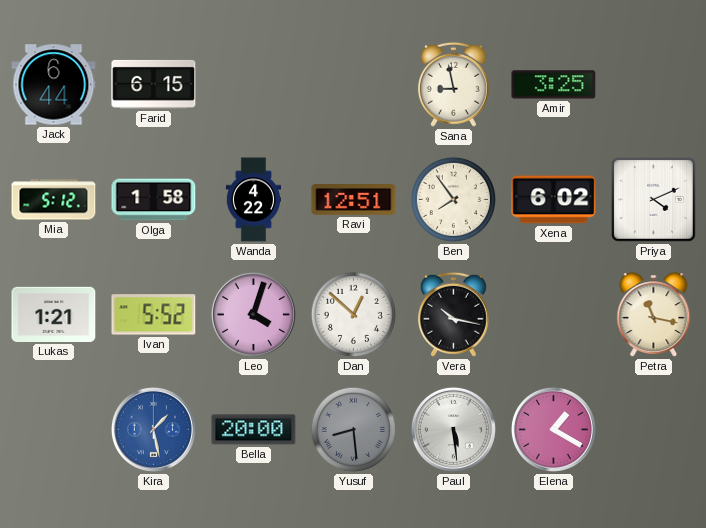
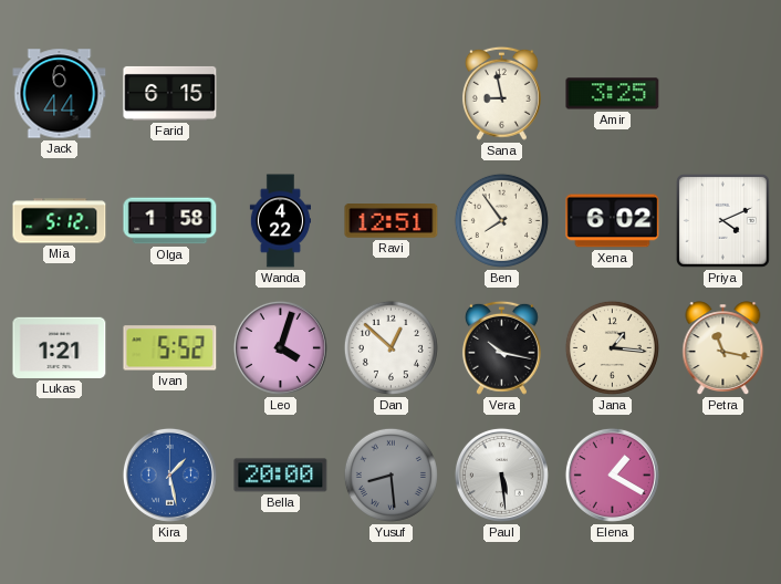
Jana: none -> 1:16 (612, 347)
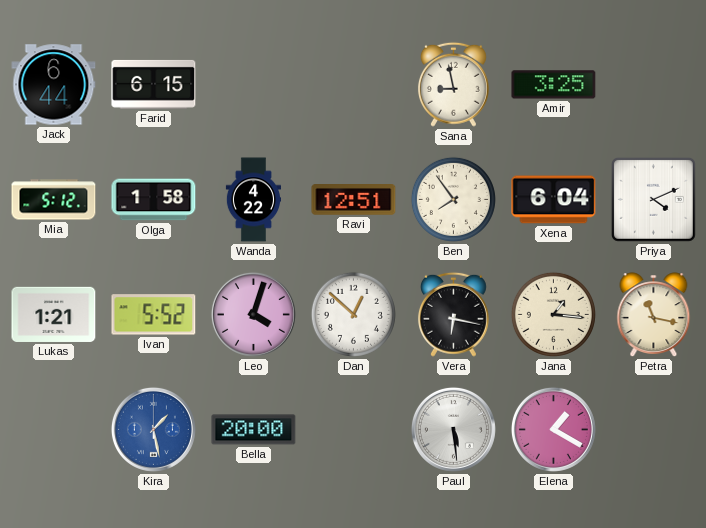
Xena: 6:02 -> 6:04 (554, 200)
Vera: 10:17 -> 6:17 (453, 314)
Yusuf: 8:29 -> none (390, 474)
